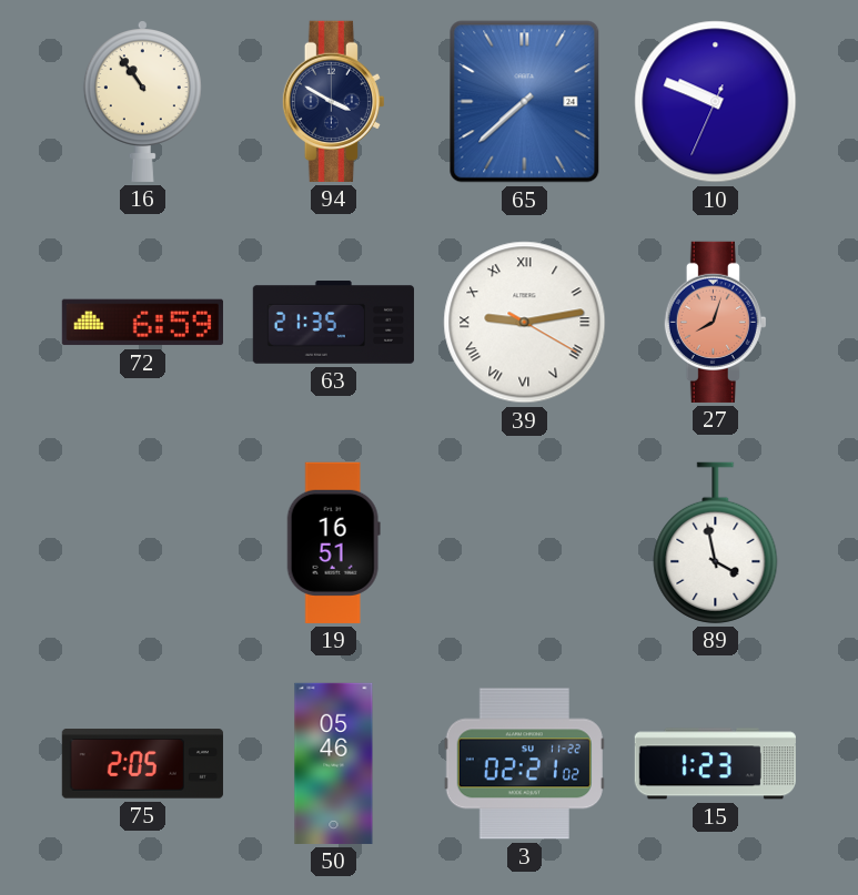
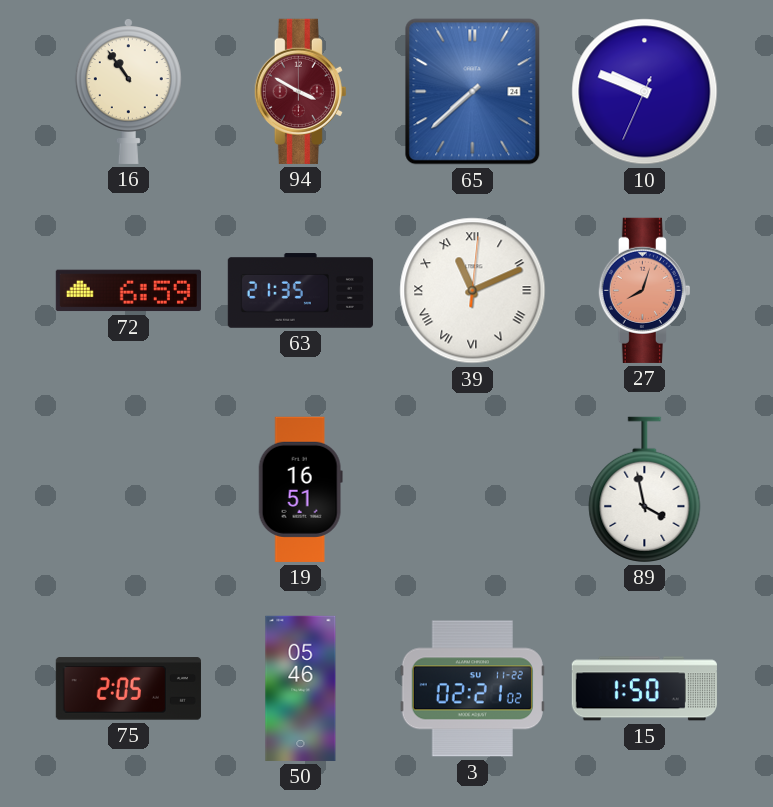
94 dial: navy -> burgundy (300, 91)
39: 9:13 -> 11:11 (473, 291)
15: 1:23 -> 1:50 (644, 689)
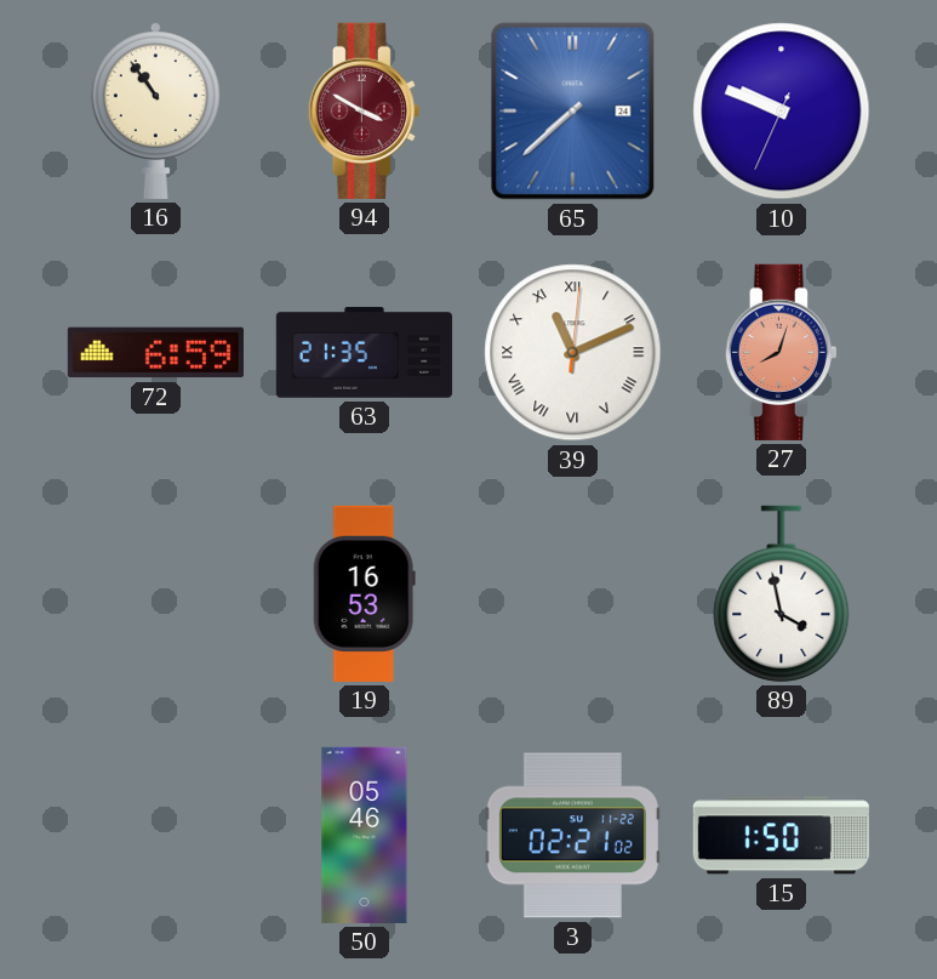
19: 16:51 -> 16:53 (364, 593)
75: 2:05 -> none (128, 689)
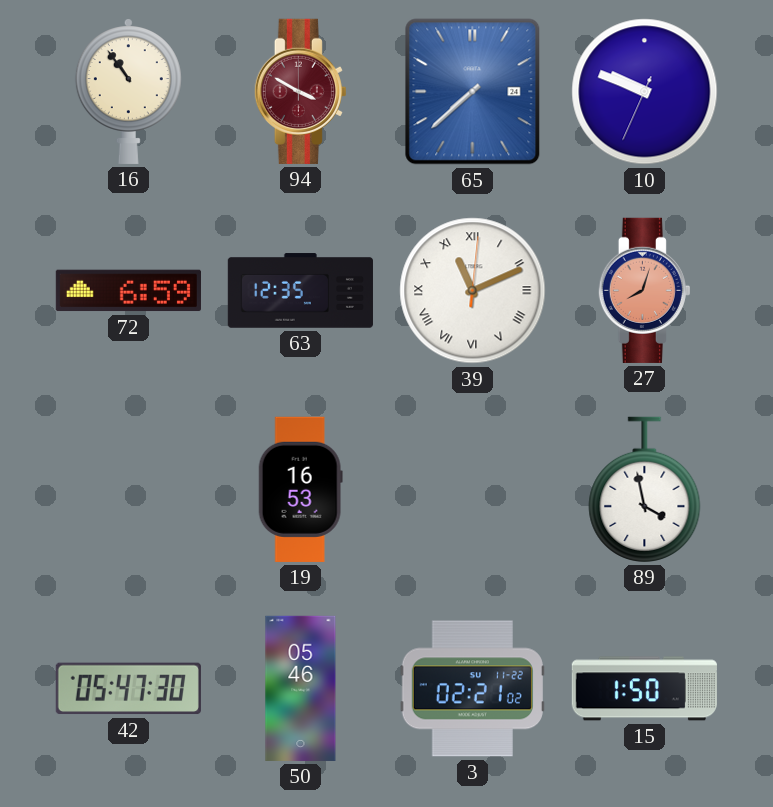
63: 21:35 -> 12:35 (300, 291)
42: none -> 05:47 (128, 689)
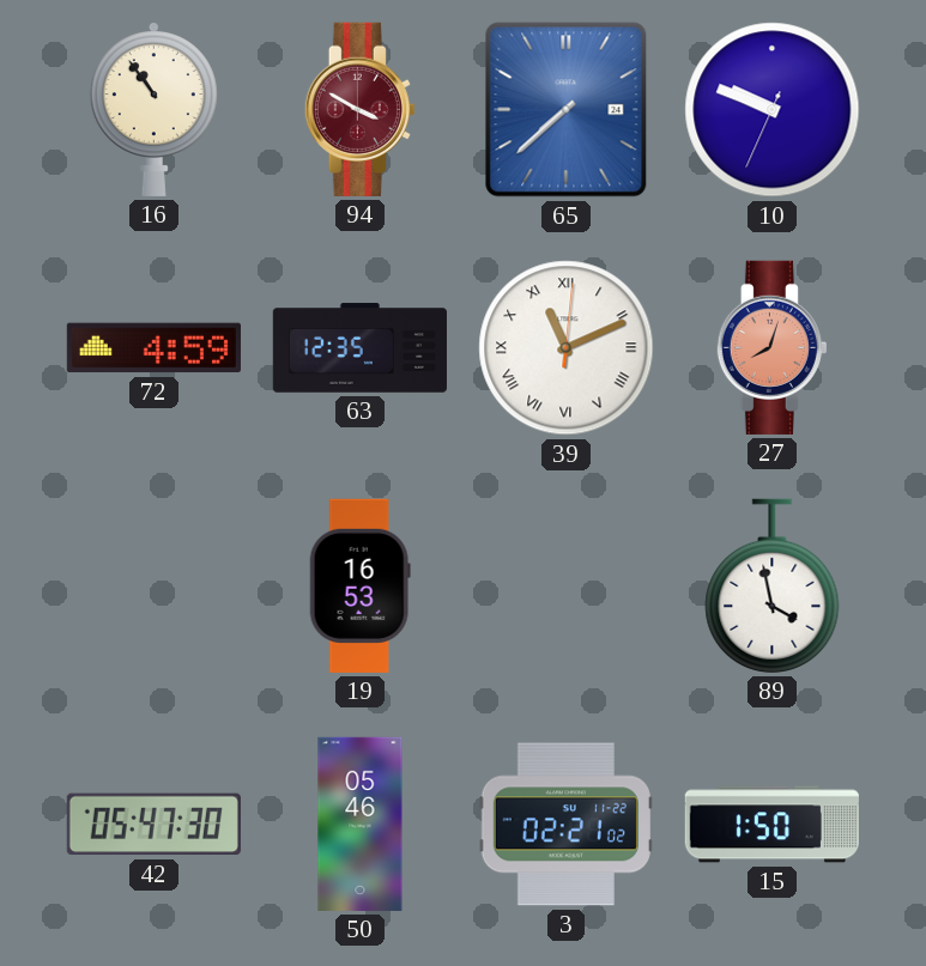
72: 6:59 -> 4:59 (153, 348)
